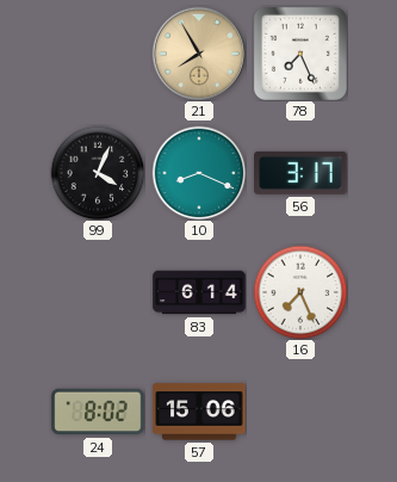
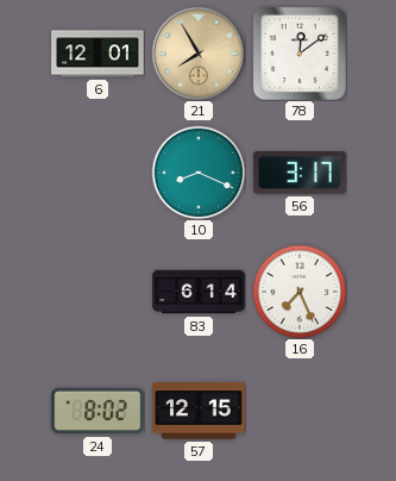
6: none -> 12:01 (98, 54)
78: 7:26 -> 12:09 (300, 54)
99: 4:04 -> none (98, 173)
57: 15:06 -> 12:15 (199, 411)
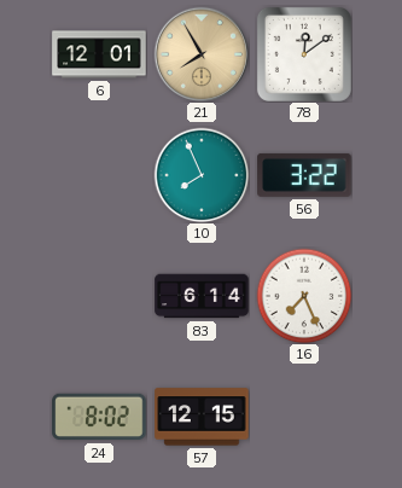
10: 8:19 -> 7:56 (202, 175)
56: 3:17 -> 3:22 (304, 175)
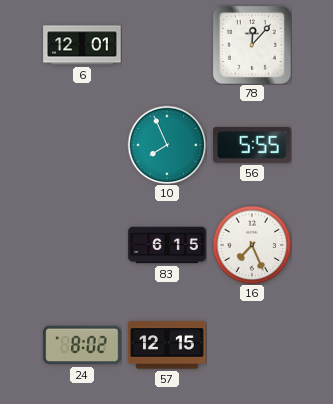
21: 7:55 -> none (202, 54)
78: 12:09 -> 12:07 (252, 45)
56: 3:22 -> 5:55 (252, 145)
83: 6:14 -> 6:15 (167, 245)
